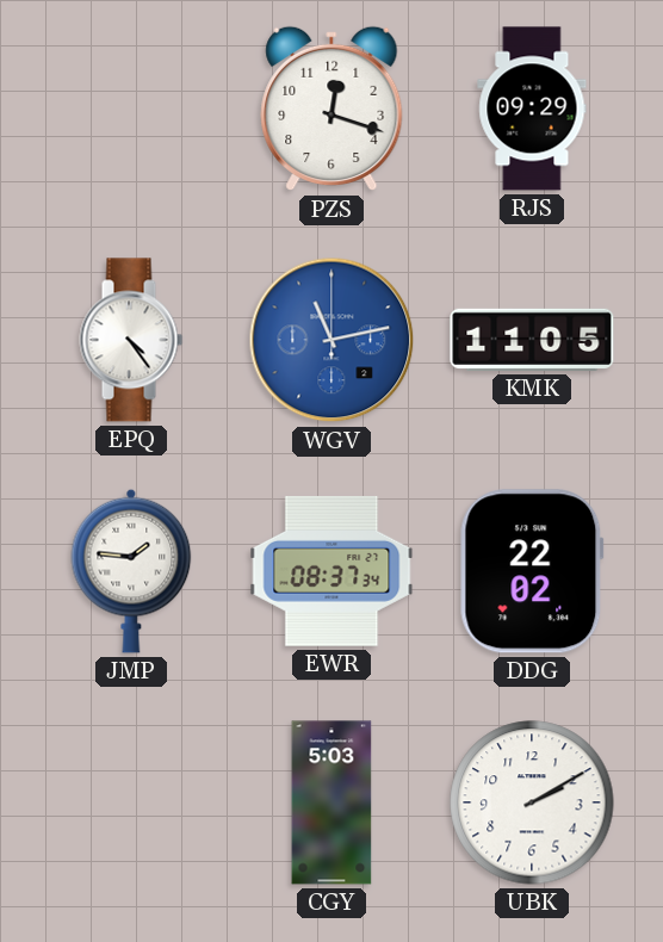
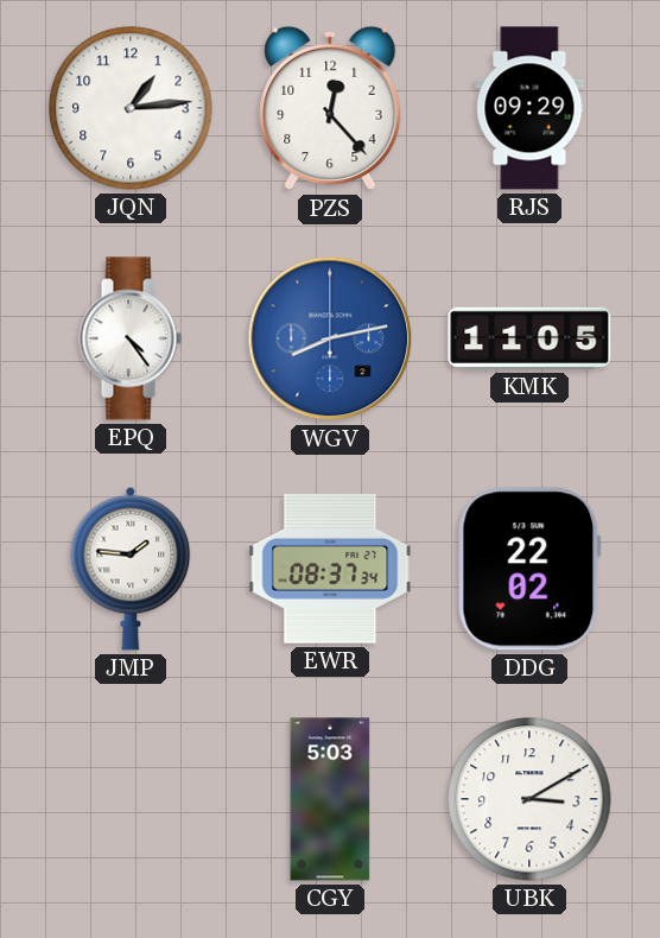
JQN: none -> 1:14 (131, 108)
PZS: 12:18 -> 12:23 (330, 108)
WGV: 11:13 -> 8:13 (330, 338)
UBK: 2:10 -> 3:10 (529, 799)
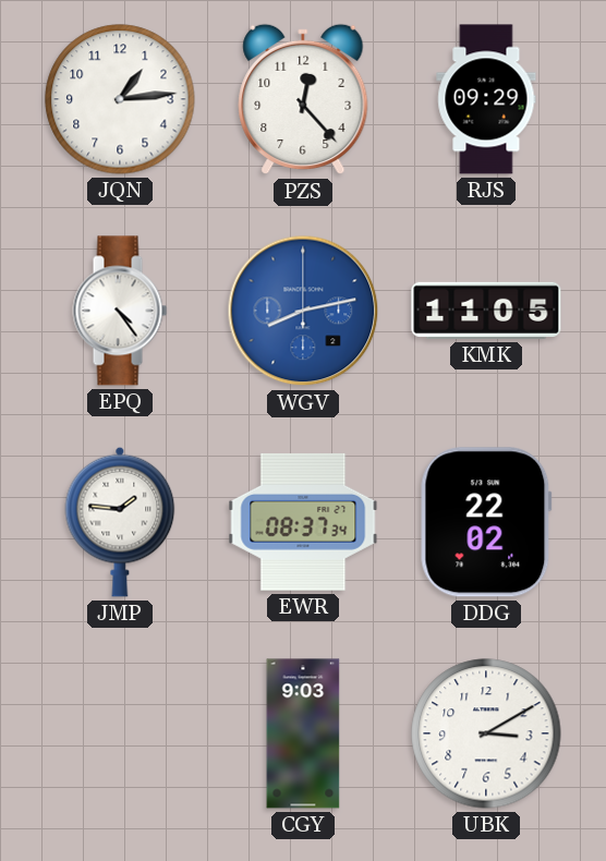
CGY: 5:03 -> 9:03 (303, 733)
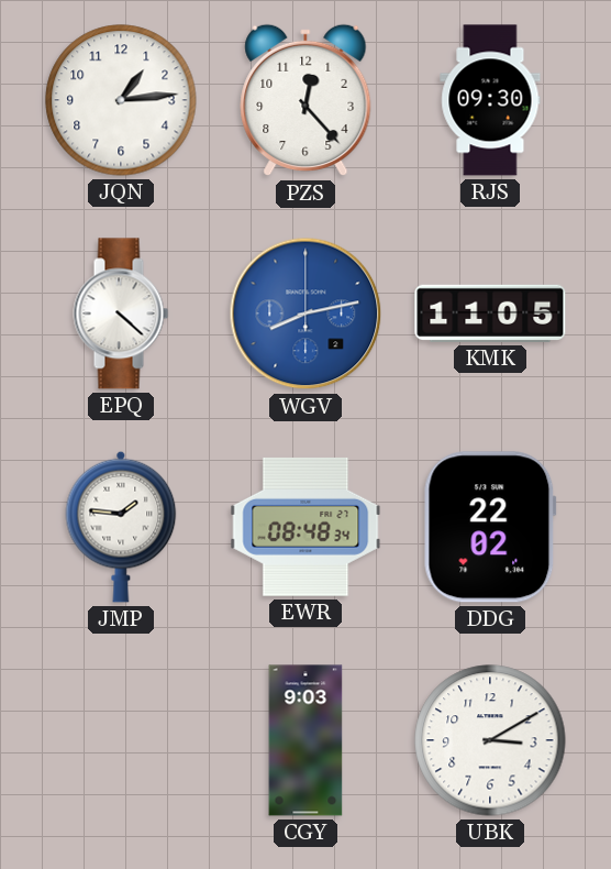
RJS: 09:29 -> 09:30 (490, 100)
EPQ: 4:24 -> 4:22 (121, 313)
EWR: 08:37 -> 08:48 (305, 527)
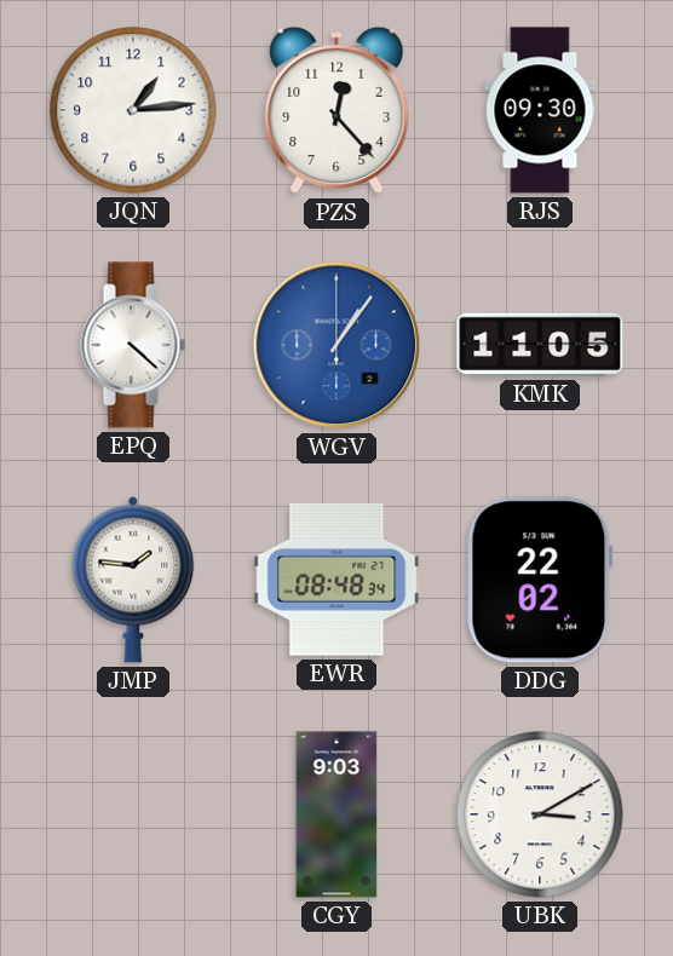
WGV: 8:13 -> 1:06 (336, 345)
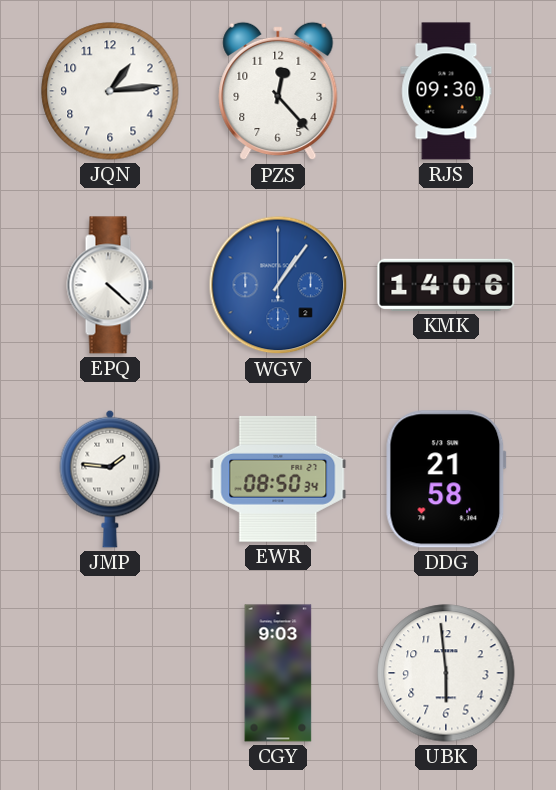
KMK: 11:05 -> 14:06 (446, 285)
EWR: 08:48 -> 08:50 (278, 479)
DDG: 22:02 -> 21:58 (446, 479)
UBK: 3:10 -> 5:59 (446, 673)
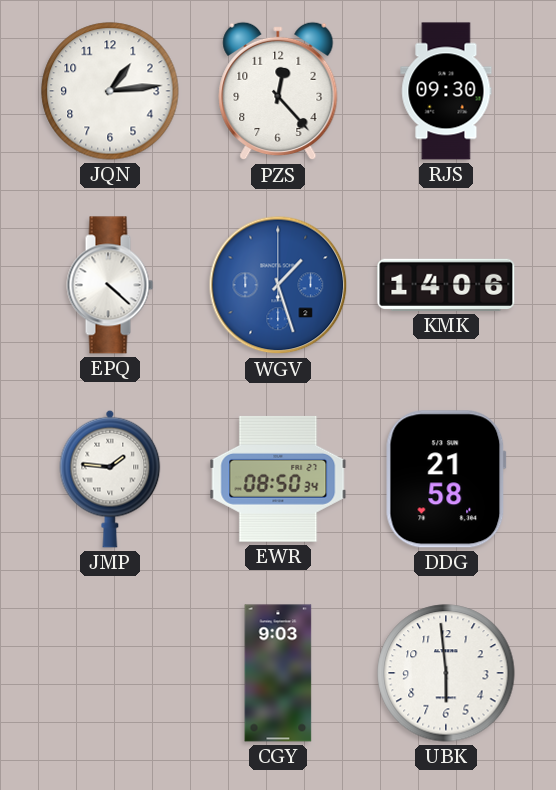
WGV: 1:06 -> 1:27 (278, 285)
